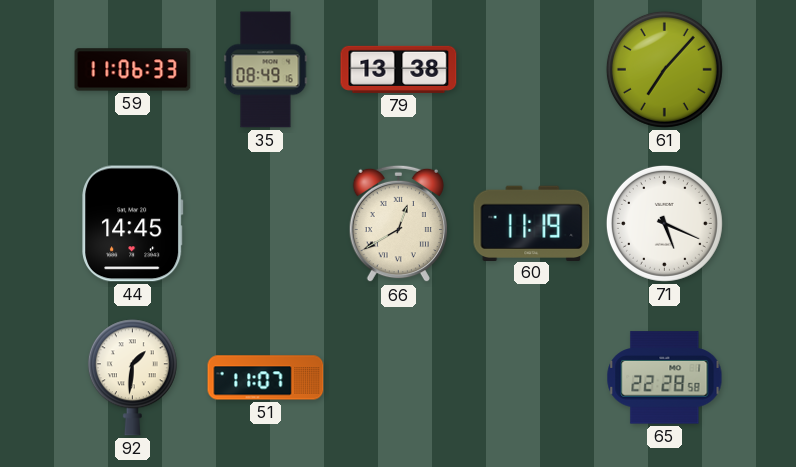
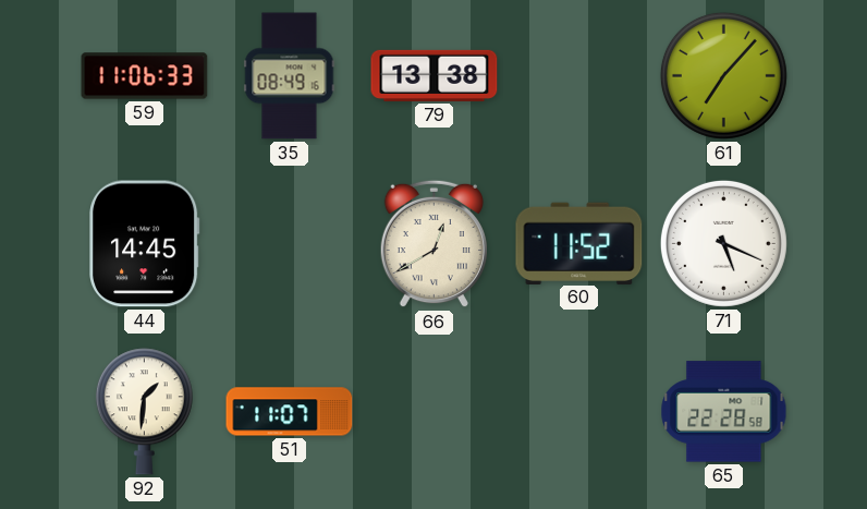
60: 11:19 -> 11:52 (579, 243)
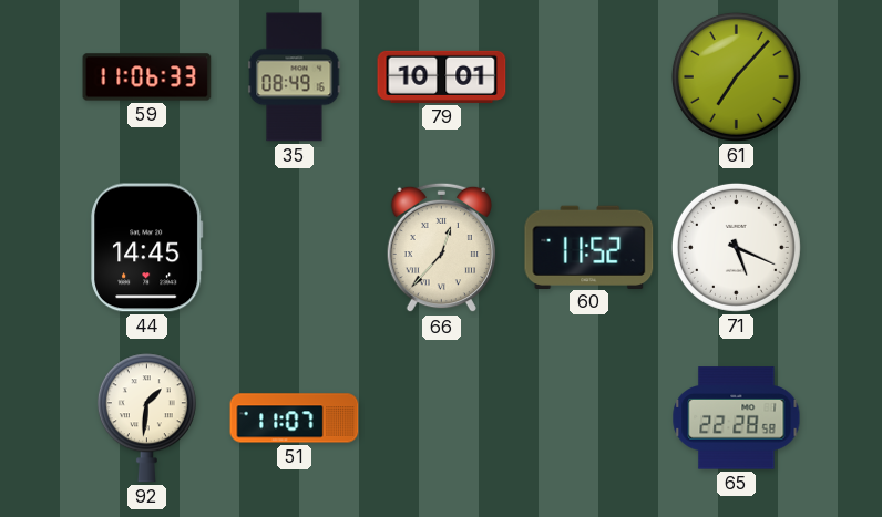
79: 13:38 -> 10:01 (442, 76)
66: 12:40 -> 12:37 (441, 248)
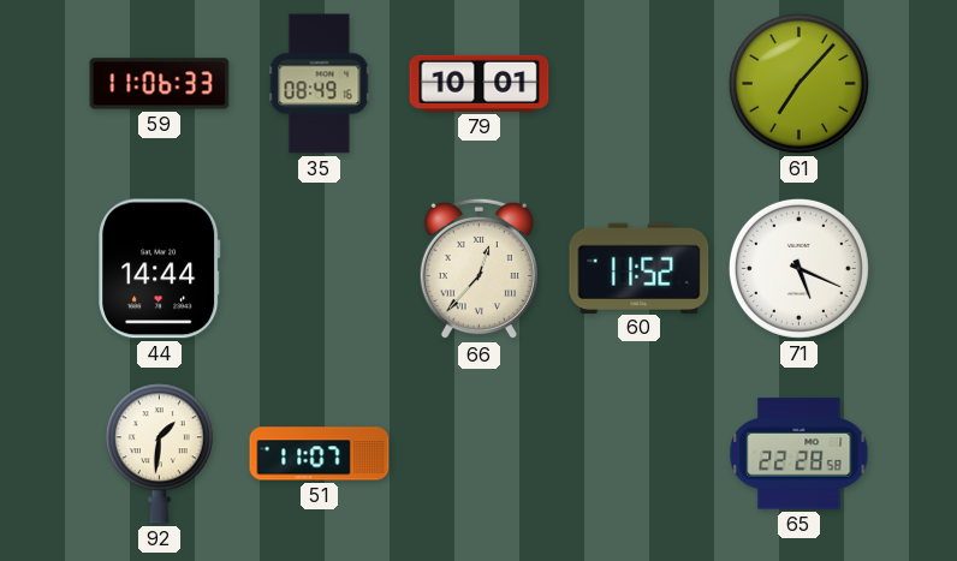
44: 14:45 -> 14:44 (160, 269)
